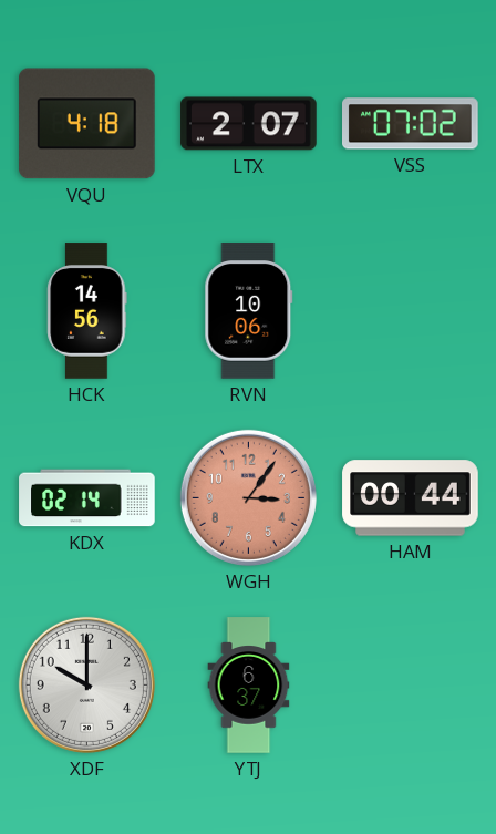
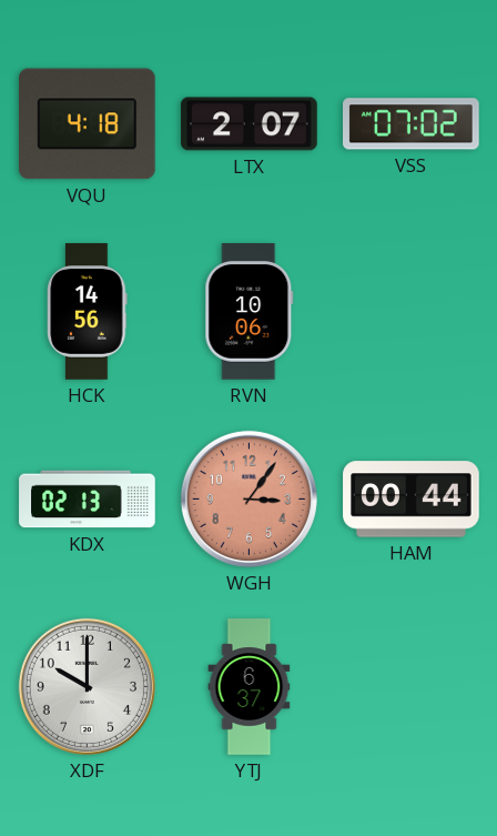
KDX: 02:14 -> 02:13 (88, 500)
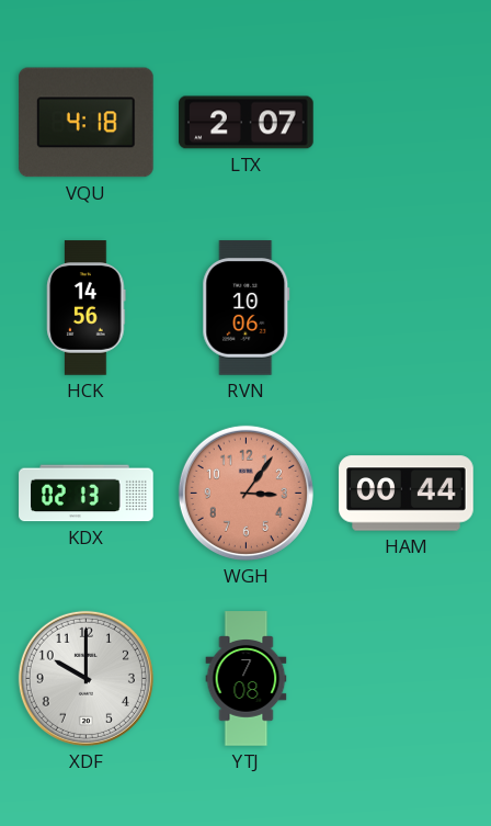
VSS: 07:02 -> none (412, 124)
YTJ: 6:37 -> 7:08 (247, 679)
